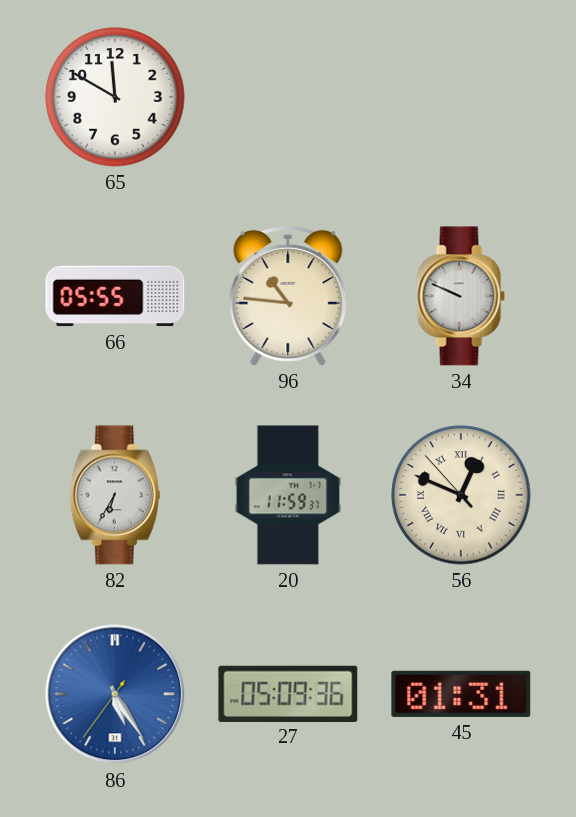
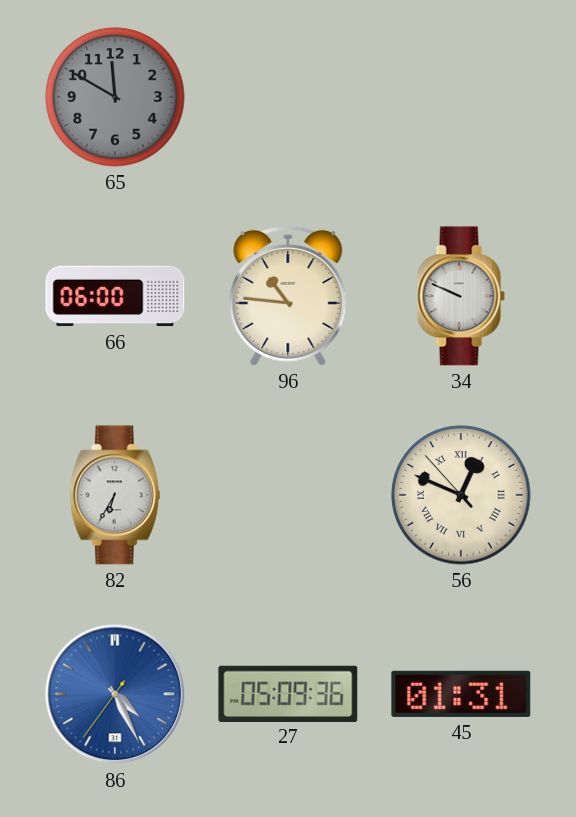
65 dial: white -> grey (115, 97)
66: 05:55 -> 06:00 (115, 296)
20: 11:59 -> none (288, 495)
86: 5:24 -> 4:25 (115, 694)
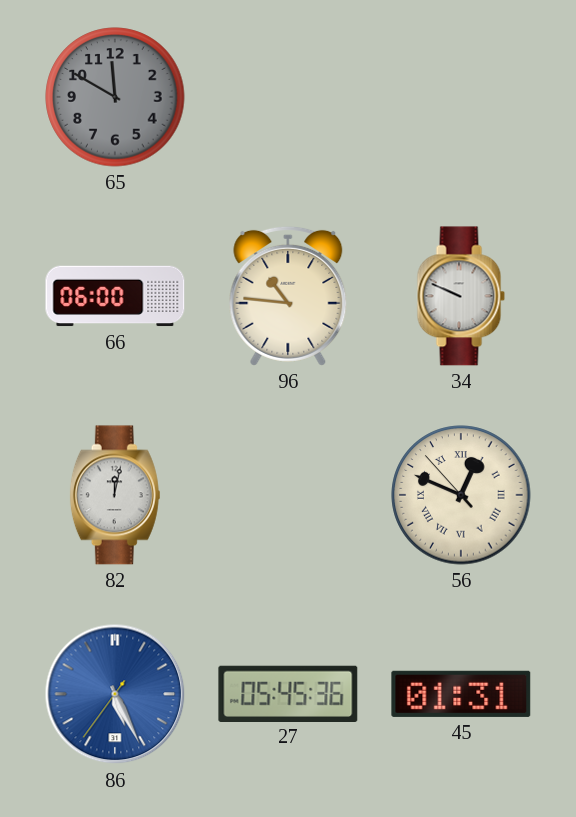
82: 6:35 -> 12:02 (115, 495)
86: 4:25 -> 5:25 (115, 694)
27: 05:09 -> 05:45 (288, 693)
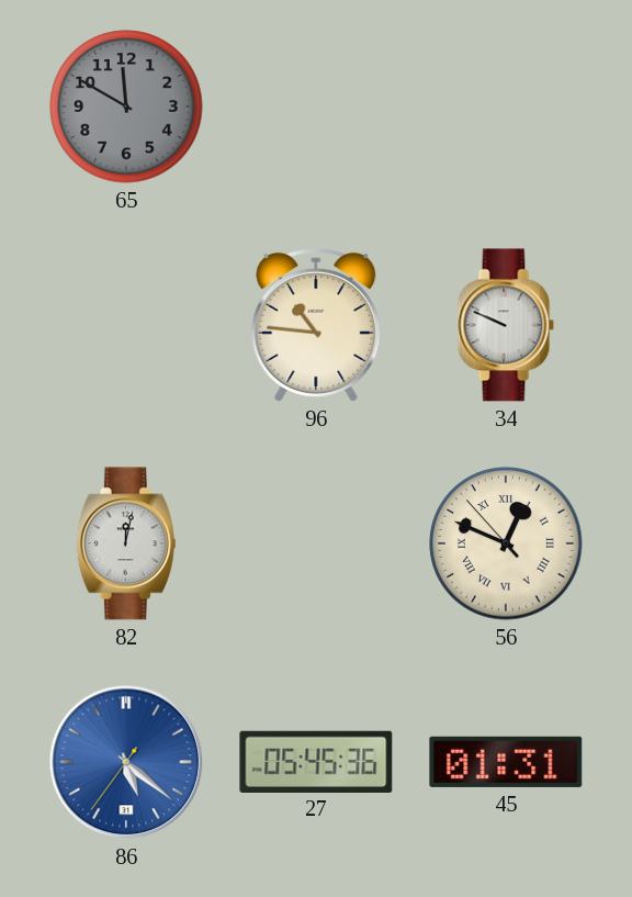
66: 06:00 -> none (115, 296)
86: 5:25 -> 5:21 (126, 762)
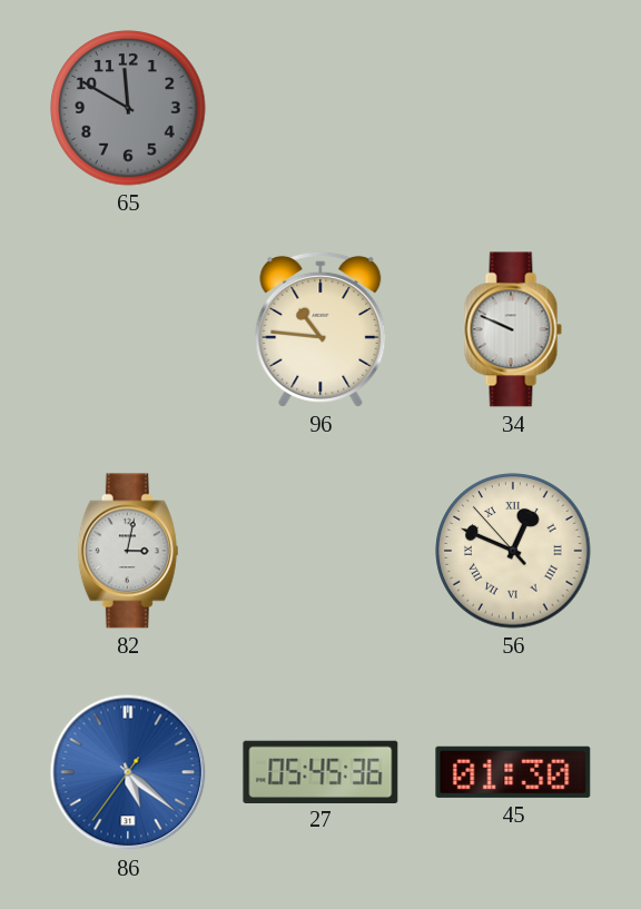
82: 12:02 -> 3:02 (128, 551)
45: 01:31 -> 01:30 (513, 772)
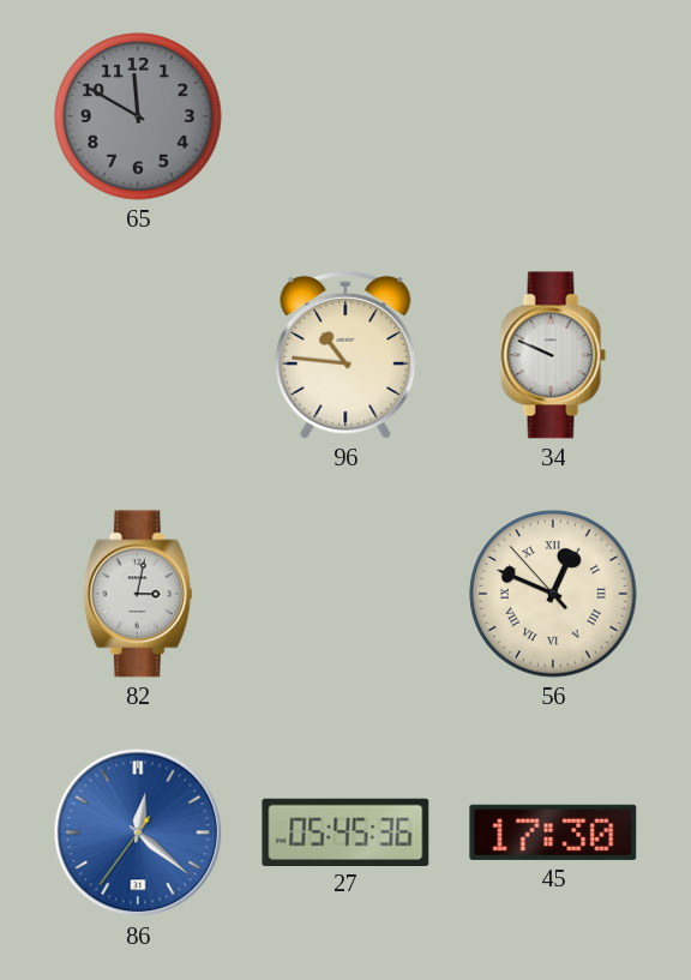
86: 5:21 -> 12:21 (138, 832)
45: 01:30 -> 17:30 (553, 832)
